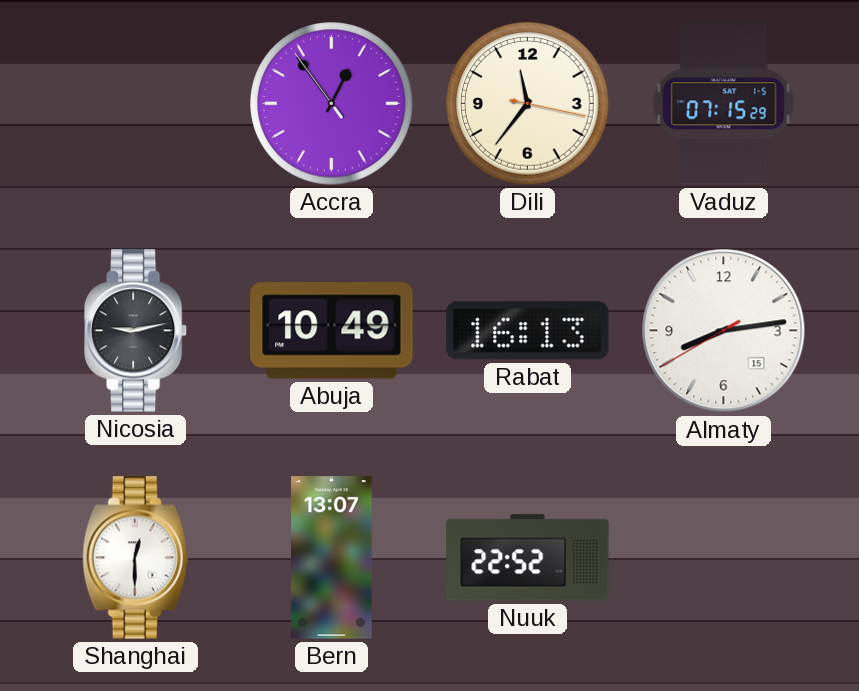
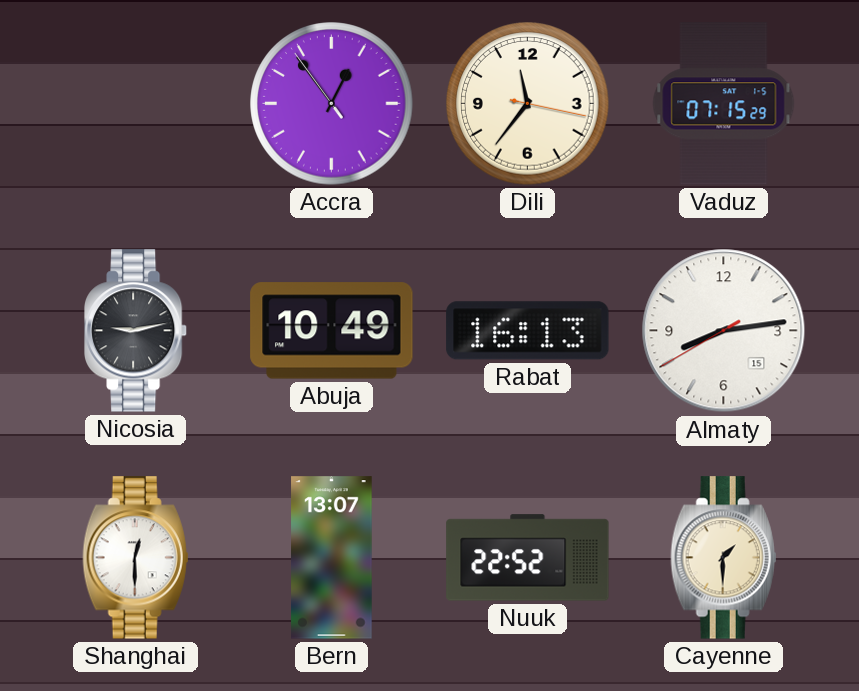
Cayenne: none -> 1:30 (724, 558)
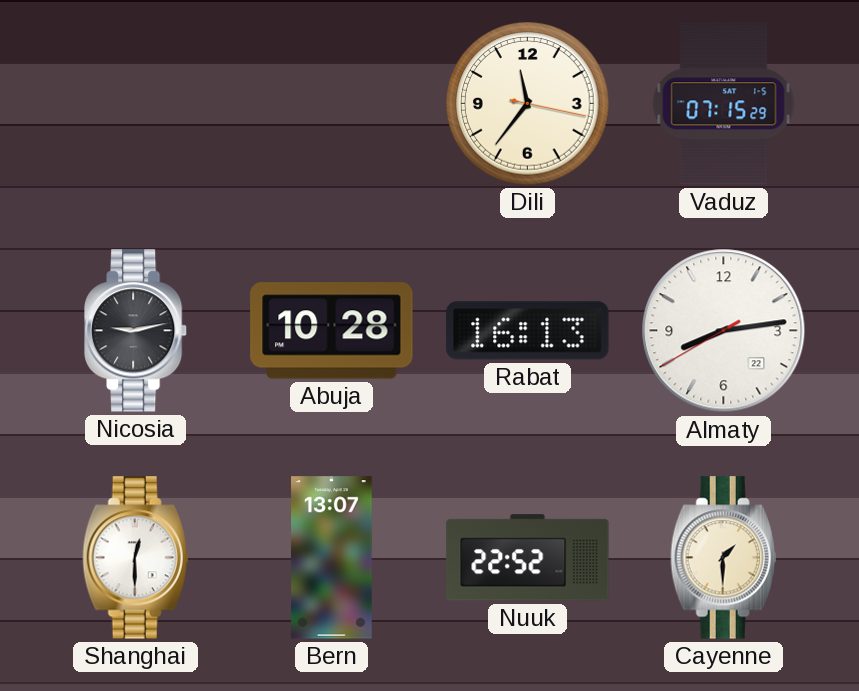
Accra: 12:53 -> none (332, 104)
Abuja: 10:49 -> 10:28 (332, 331)
Almaty date: 15 -> 22 (724, 331)
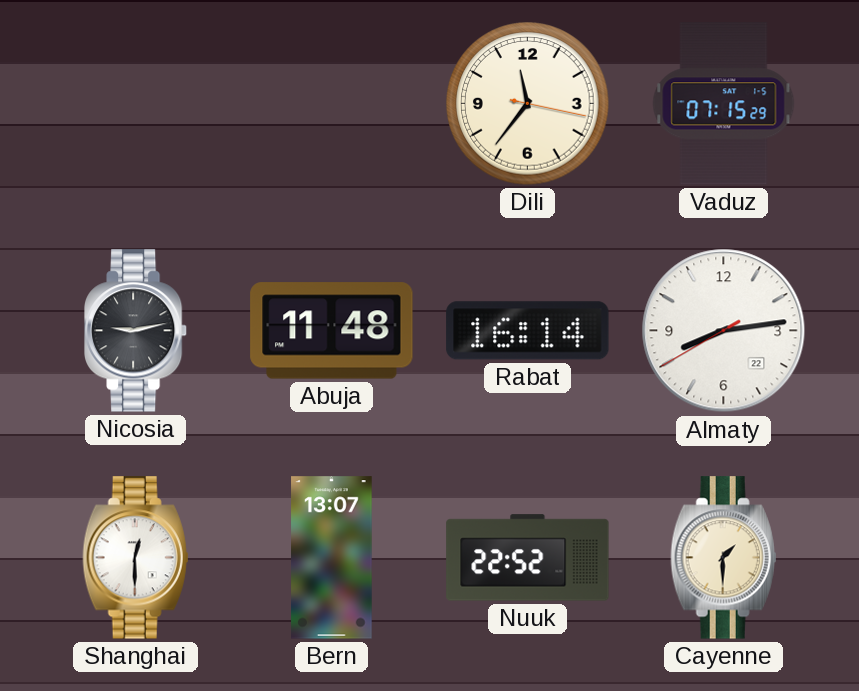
Abuja: 10:28 -> 11:48 (332, 331)
Rabat: 16:13 -> 16:14 (528, 331)
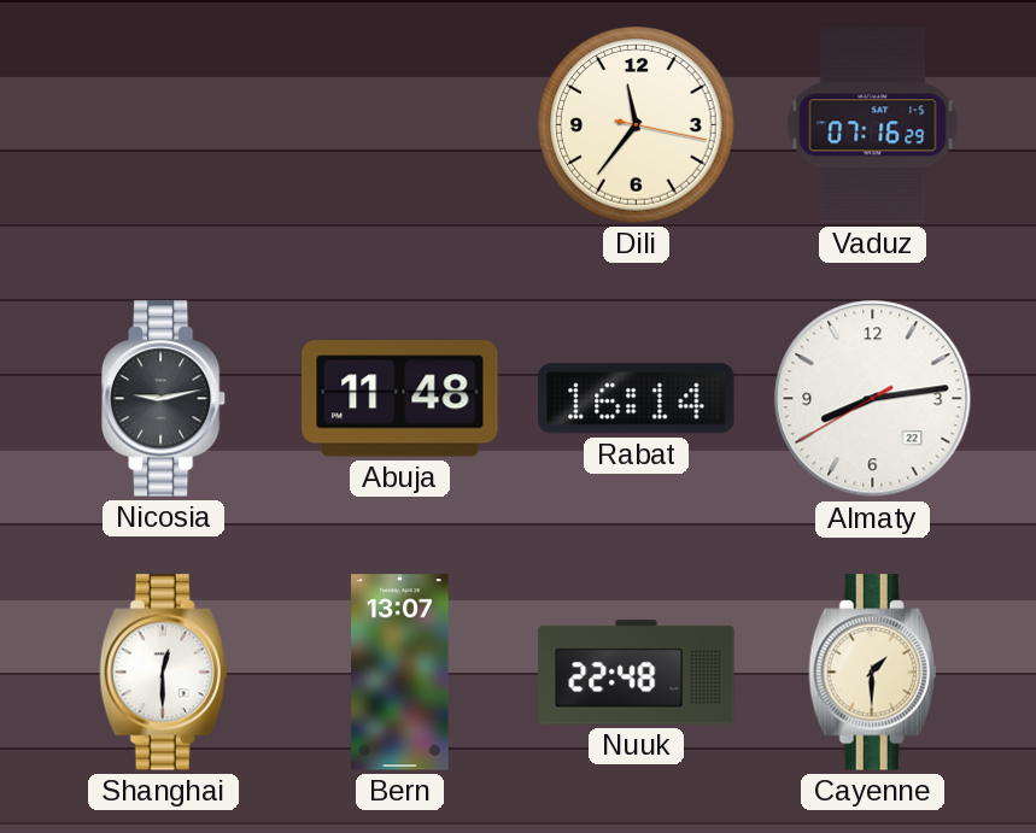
Vaduz: 07:15 -> 07:16 (873, 125)
Nuuk: 22:52 -> 22:48 (637, 673)
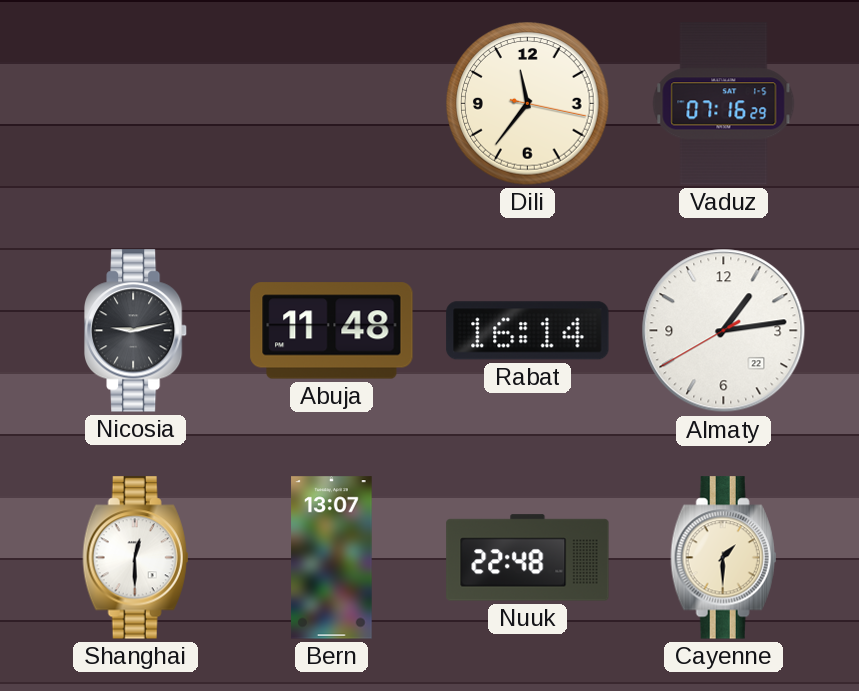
Almaty: 8:13 -> 1:13 (724, 331)
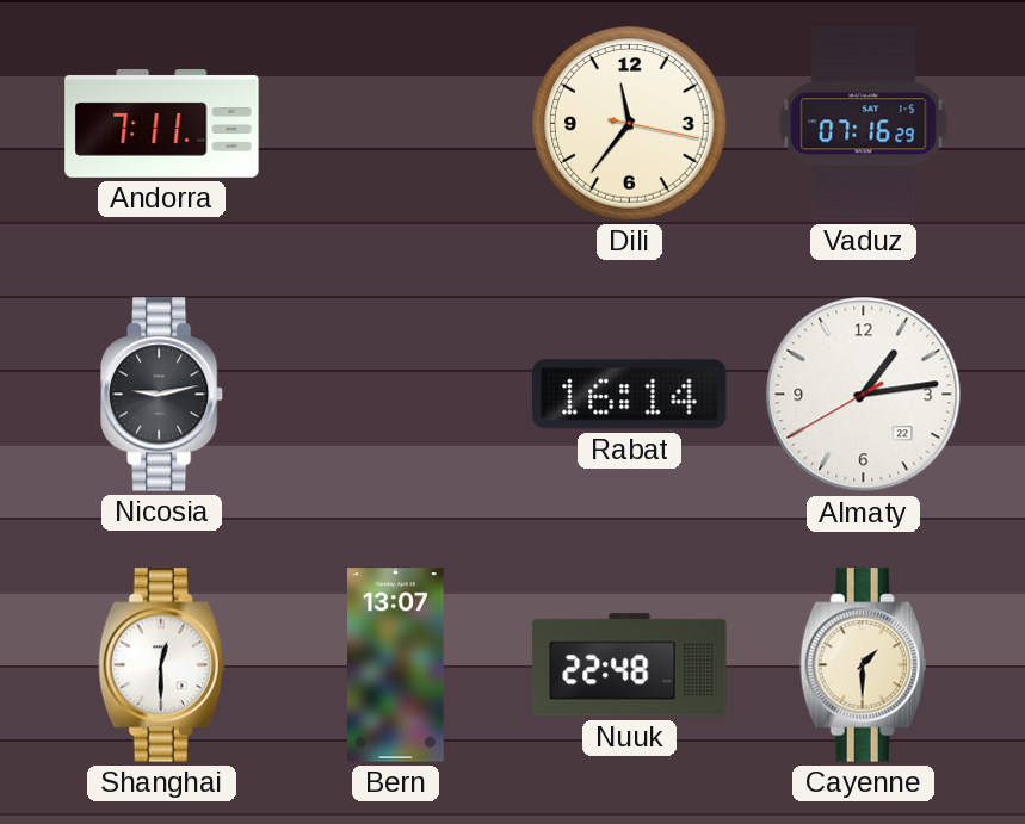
Andorra: none -> 7:11 (162, 123)
Abuja: 11:48 -> none (332, 331)
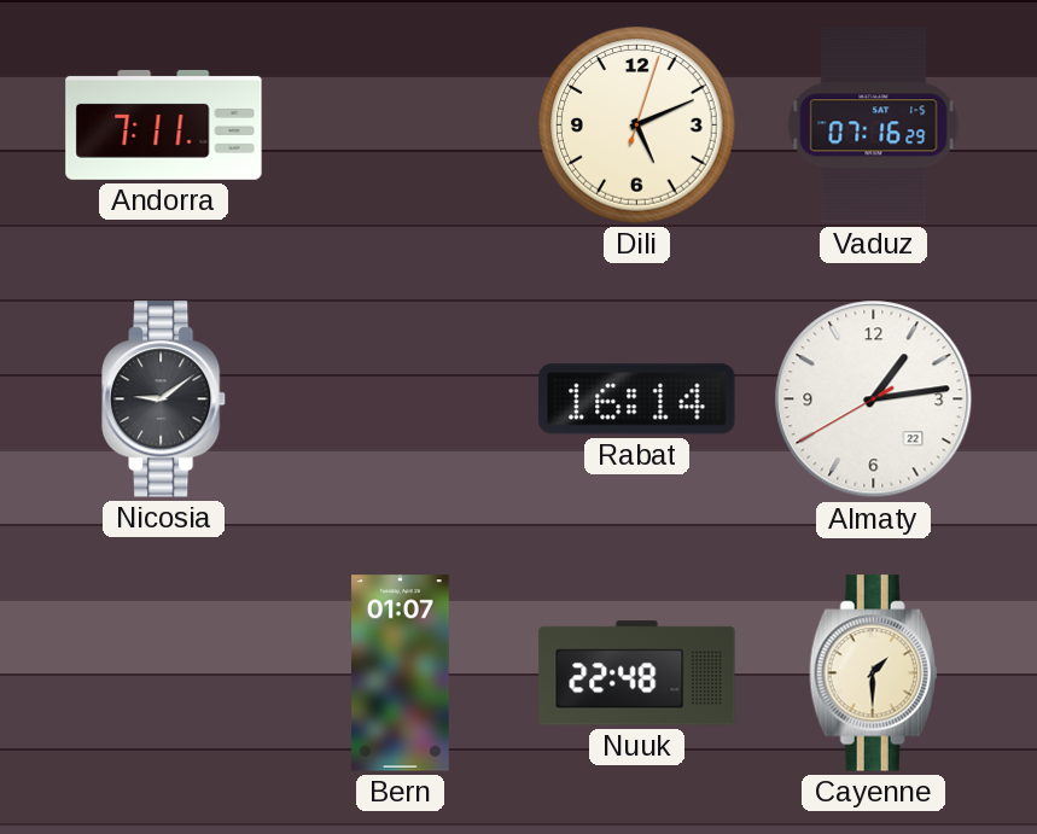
Dili: 11:36 -> 5:11 (637, 126)
Nicosia: 9:13 -> 9:09 (165, 399)
Shanghai: 12:30 -> none (162, 665)
Bern: 13:07 -> 01:07 (401, 673)
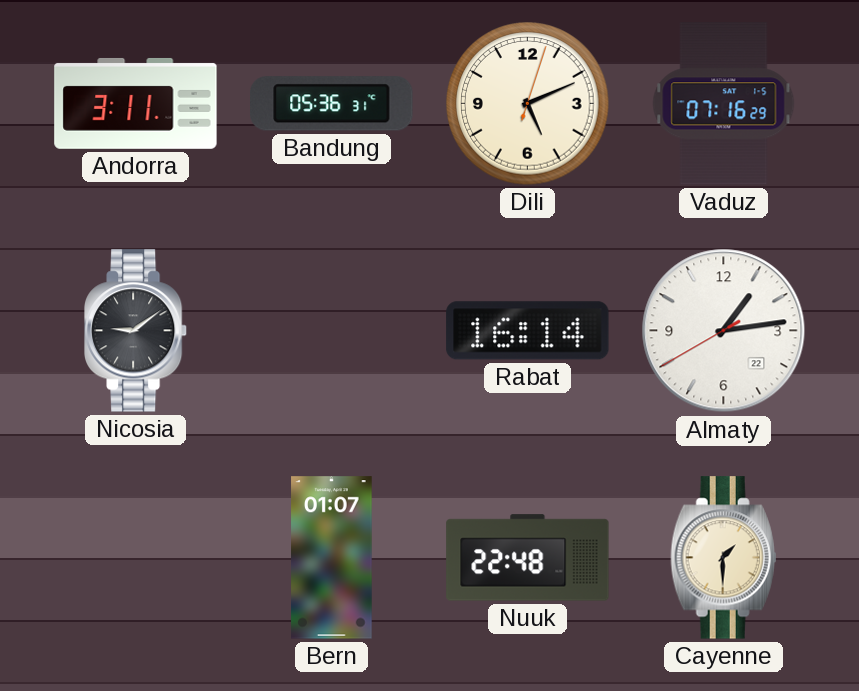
Andorra: 7:11 -> 3:11 (136, 103)
Bandung: none -> 05:36 (332, 104)
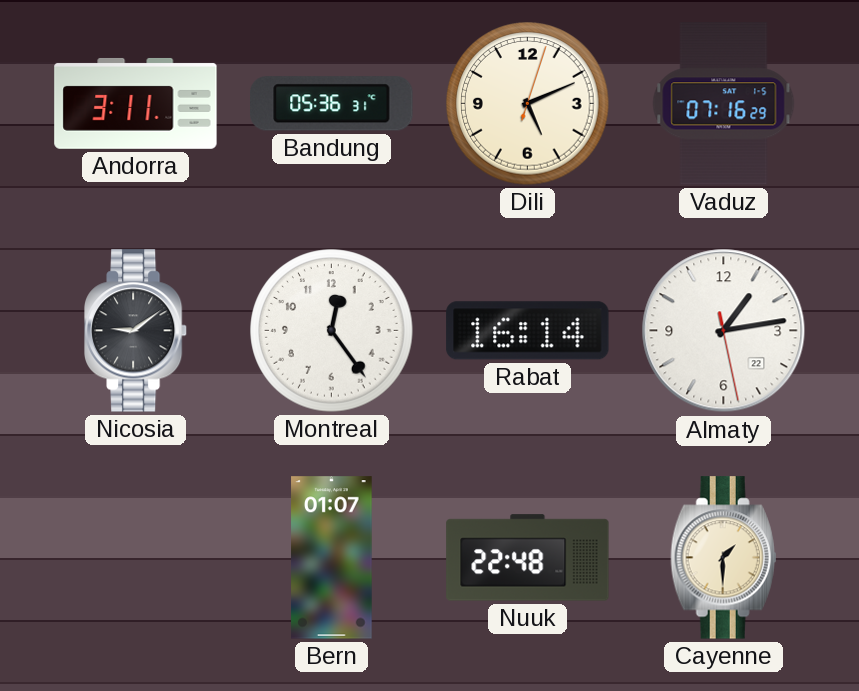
Montreal: none -> 12:24 (332, 331)
Almaty: 1:13:40 -> 1:13:28 (724, 331)
